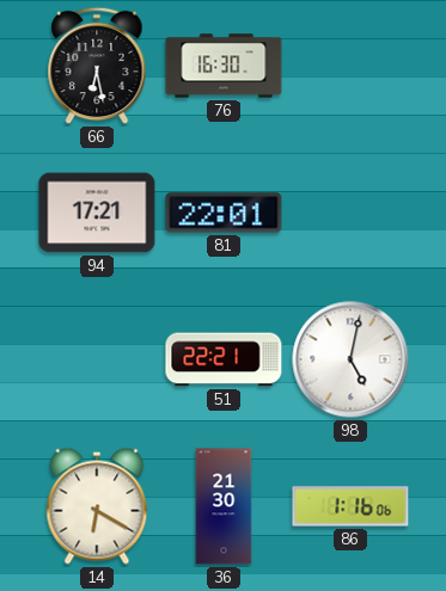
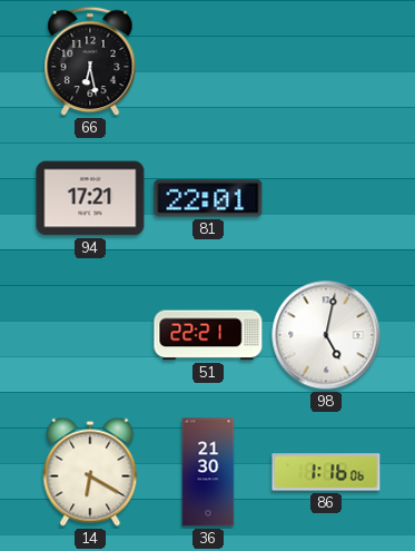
76: 16:30 -> none (224, 66)
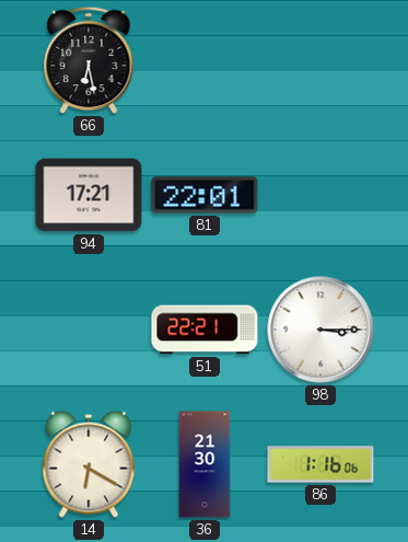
98: 5:02 -> 3:15 (320, 330)
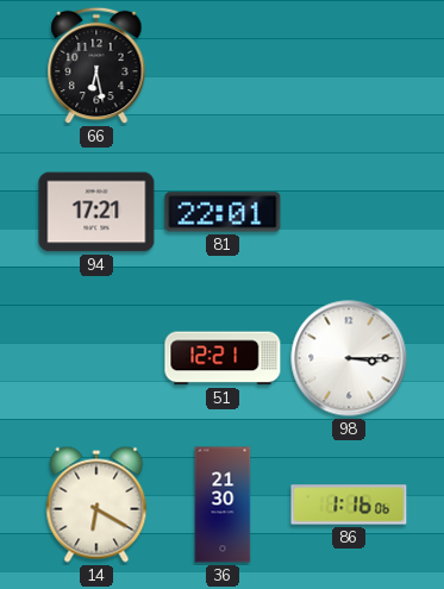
51: 22:21 -> 12:21 (223, 358)
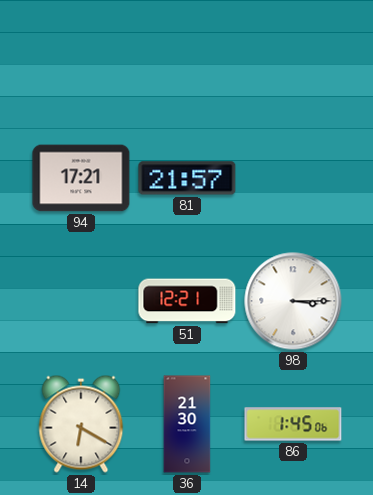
66: 6:28 -> none (96, 65)
81: 22:01 -> 21:57 (187, 178)
86: 1:16 -> 1:45 (293, 424)
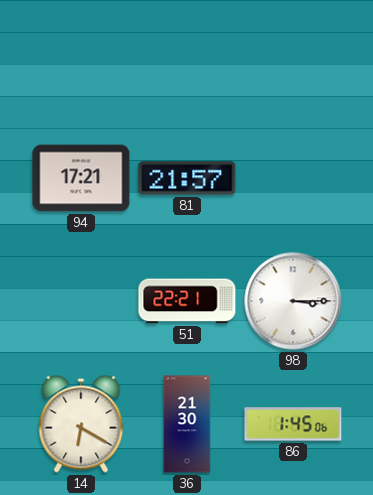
51: 12:21 -> 22:21 (187, 301)
